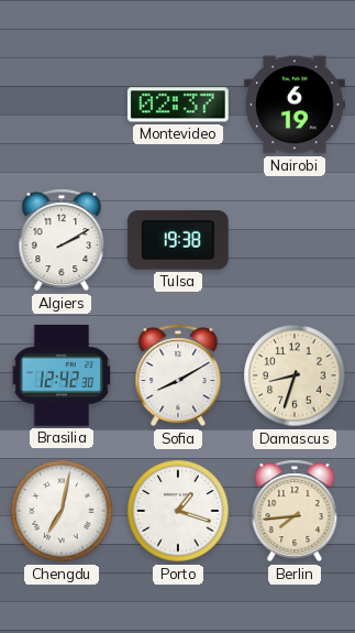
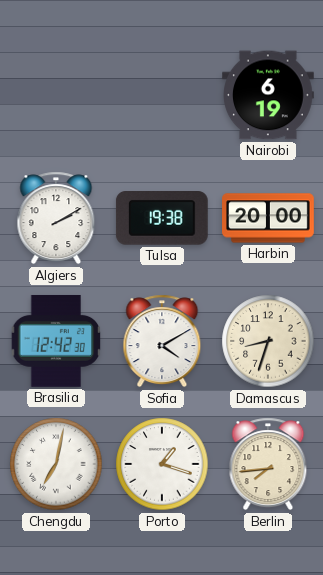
Montevideo: 02:37 -> none (178, 105)
Harbin: none -> 20:00 (268, 218)
Sofia: 8:10 -> 4:10 (162, 341)
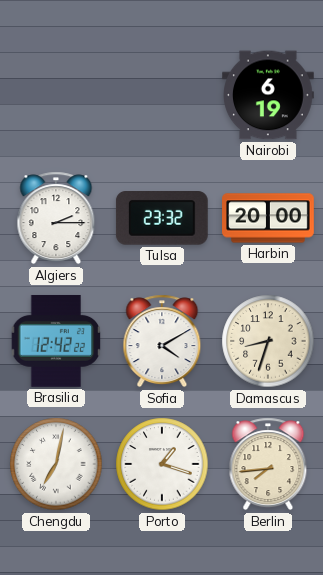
Algiers: 2:10 -> 2:15 (56, 218)
Tulsa: 19:38 -> 23:32 (162, 219)
Brasilia: 12:42:30 -> 12:42:22 (56, 341)
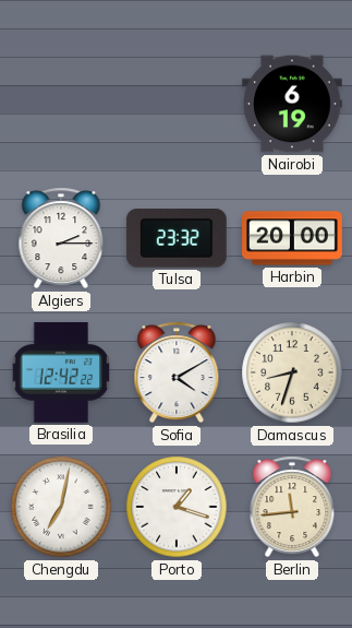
Berlin: 7:44 -> 11:44 (292, 507)
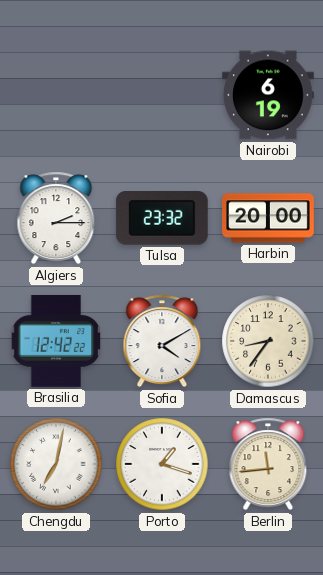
Damascus: 8:33 -> 8:36 (268, 341)
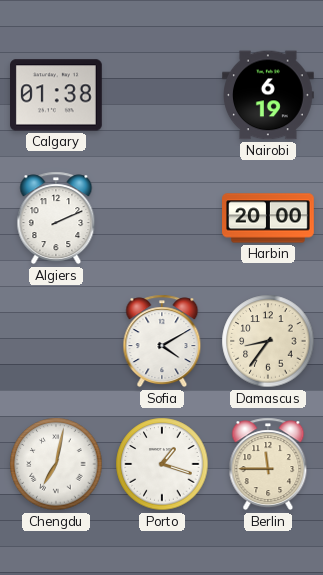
Calgary: none -> 01:38 (57, 95)
Algiers: 2:15 -> 2:11 (56, 218)
Tulsa: 23:32 -> none (162, 219)
Brasilia: 12:42 -> none (56, 341)
Berlin: 11:44 -> 11:45 (268, 464)
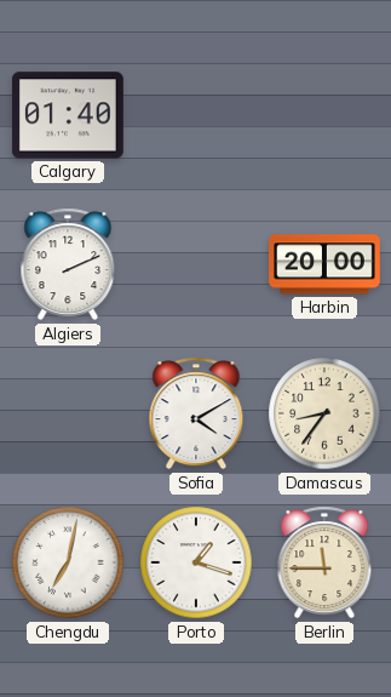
Calgary: 01:38 -> 01:40 (69, 115)
Nairobi: 6:19 -> none (269, 95)
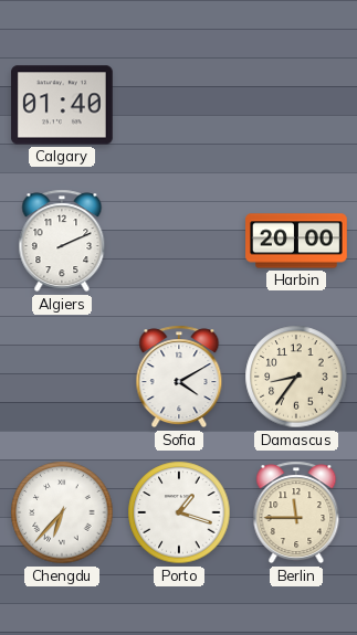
Chengdu: 7:02 -> 6:37 (62, 512)
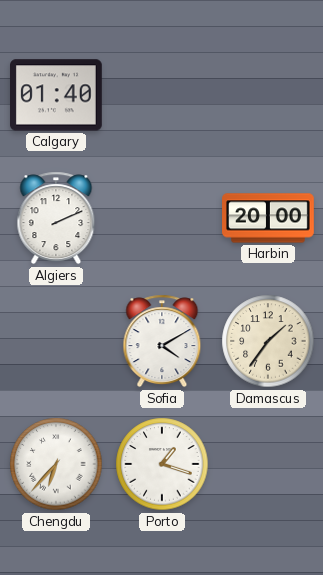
Damascus: 8:36 -> 1:36 (268, 341)
Berlin: 11:45 -> none (296, 512)
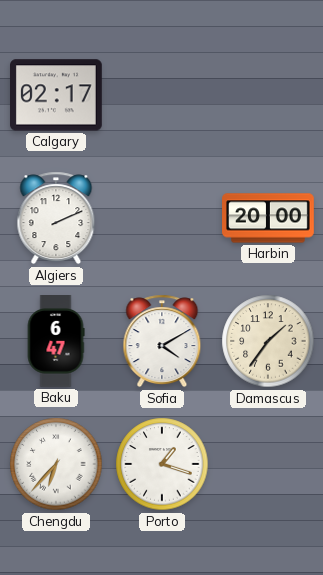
Calgary: 01:40 -> 02:17 (57, 95)
Baku: none -> 6:47 (56, 342)
